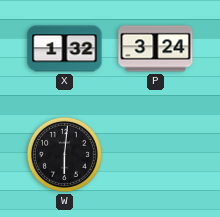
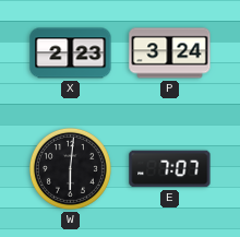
X: 1:32 -> 2:23 (71, 54)
E: none -> 7:07 (170, 169)
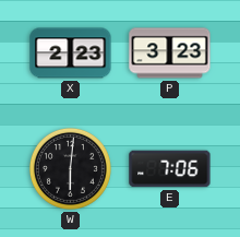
P: 3:24 -> 3:23 (170, 54)
E: 7:07 -> 7:06 (170, 169)
